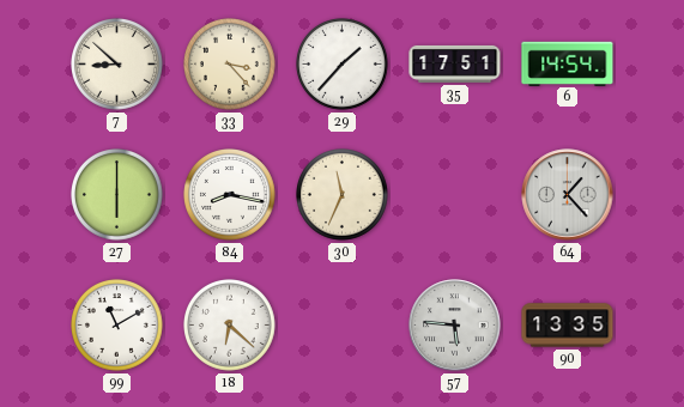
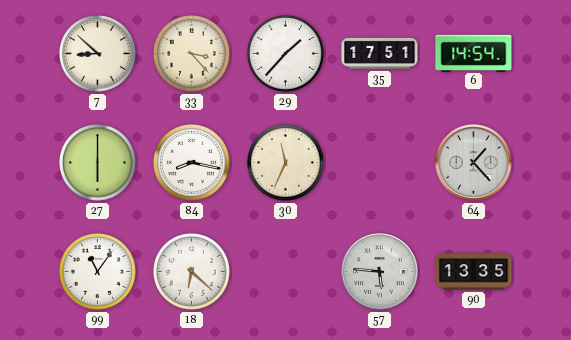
99: 11:10 -> 11:06 (98, 272)
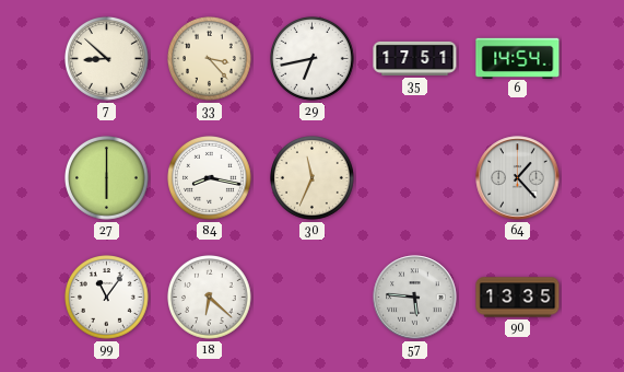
29: 1:37 -> 6:43 (313, 59)
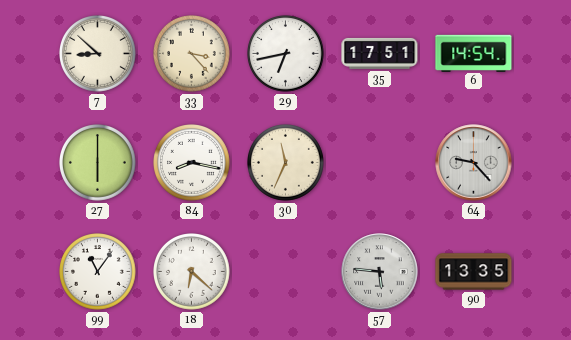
64: 1:23 -> 9:23 (474, 163)
